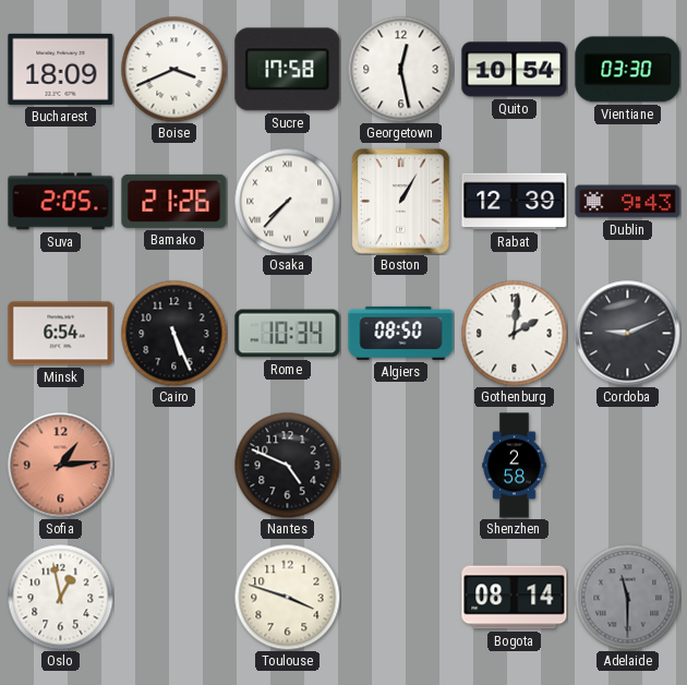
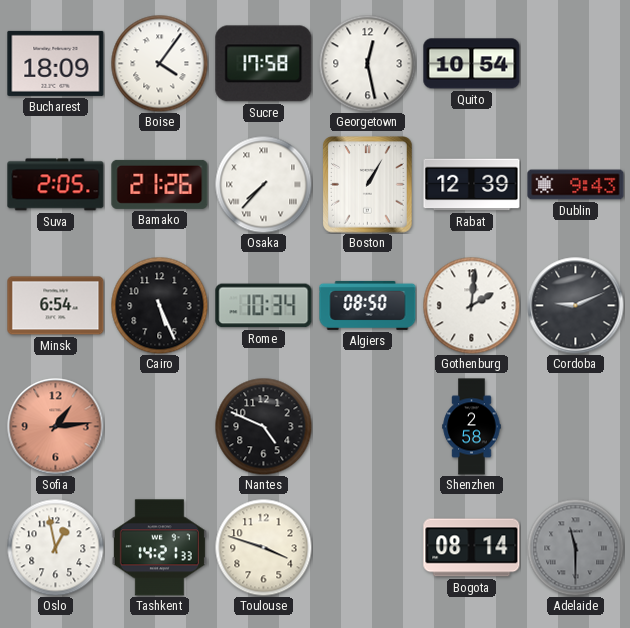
Boise: 3:41 -> 4:06 (159, 63)
Vientiane: 03:30 -> none (628, 70)
Tashkent: none -> 14:21 (159, 548)
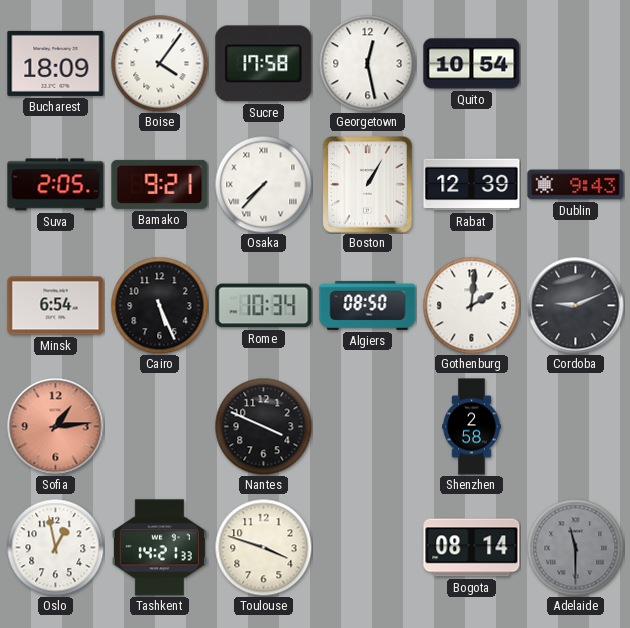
Bamako: 21:26 -> 9:21 (160, 184)
Nantes: 4:49 -> 3:49 (263, 426)
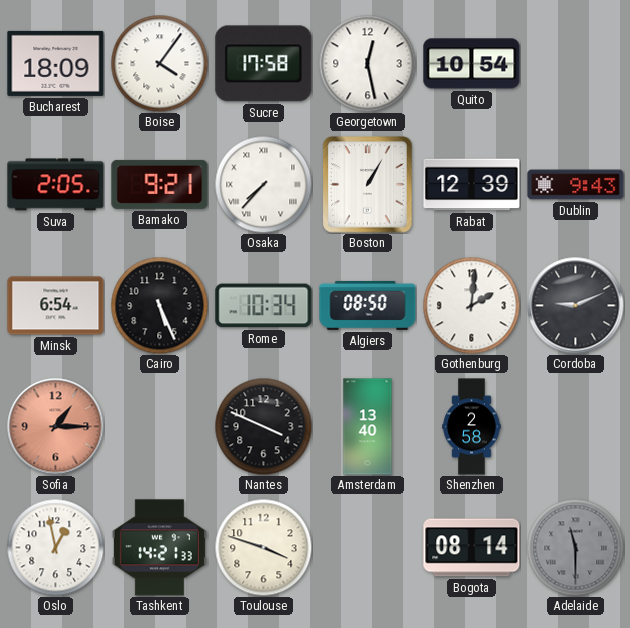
Sofia: 1:14 -> 1:15 (56, 427)
Amsterdam: none -> 13:40 (368, 427)
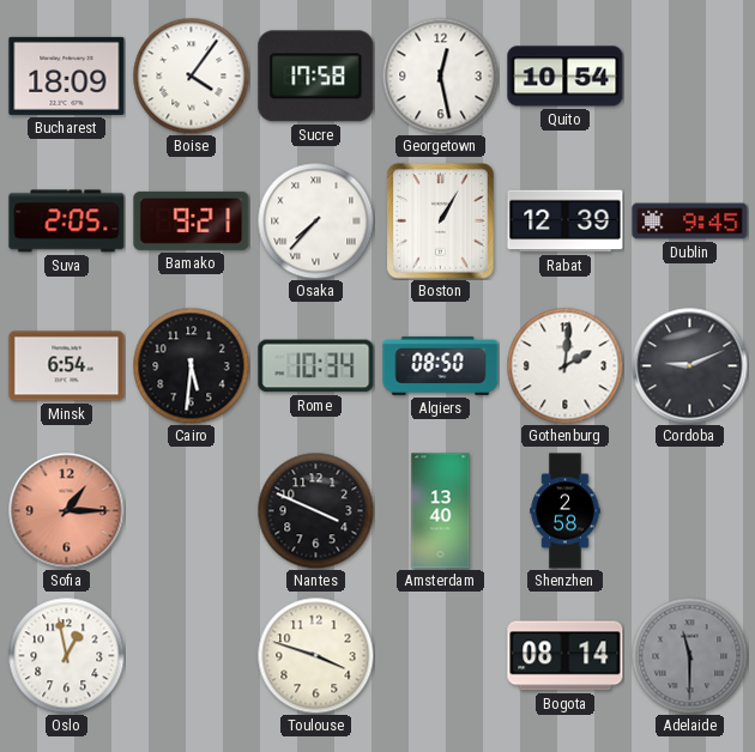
Dublin: 9:43 -> 9:45 (690, 222)
Cairo: 5:26 -> 5:31 (191, 365)
Tashkent: 14:21 -> none (159, 548)
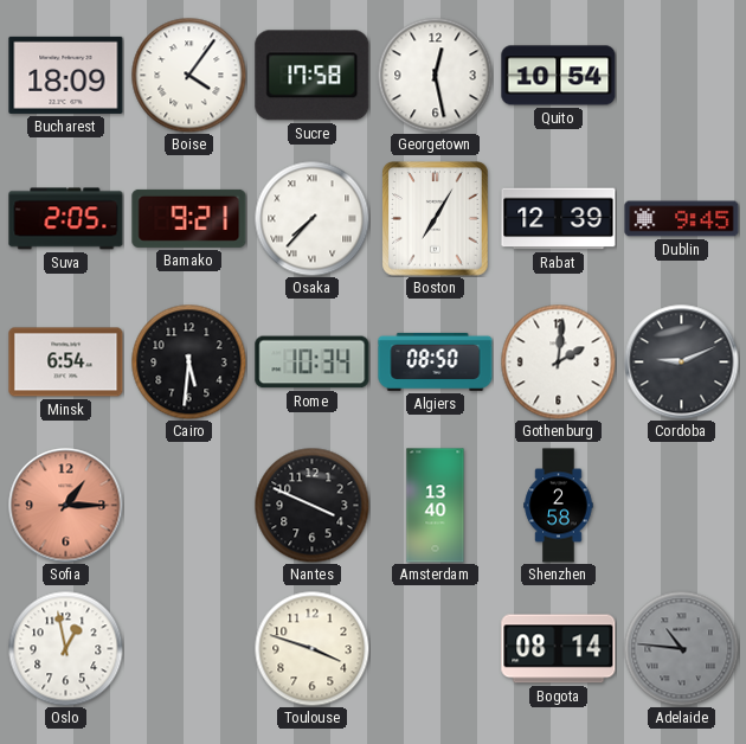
Boston: 1:05 -> 7:05 (436, 219)
Adelaide: 11:30 -> 10:46 (681, 648)
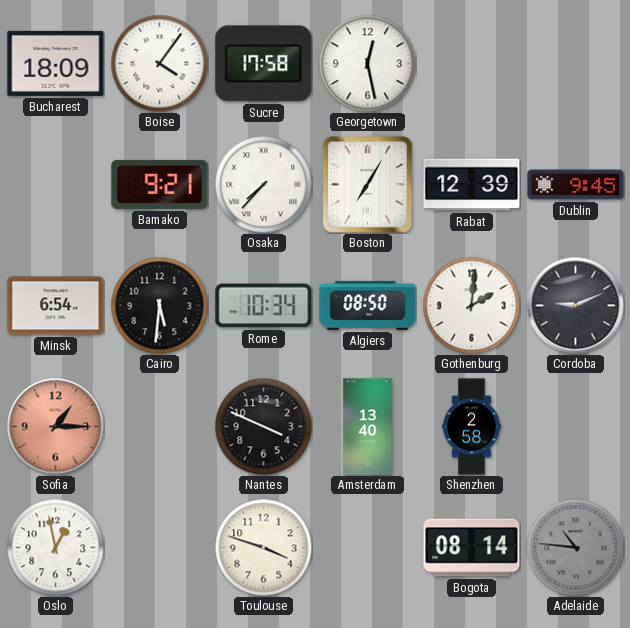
Quito: 10:54 -> none (559, 76)
Suva: 2:05 -> none (66, 219)
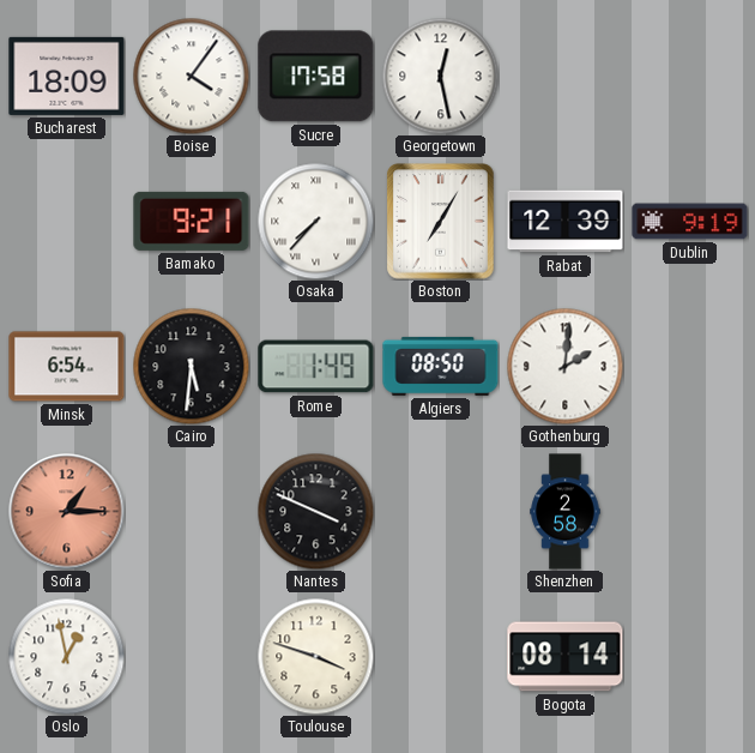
Dublin: 9:45 -> 9:19 (690, 222)
Rome: 10:34 -> 1:49 (316, 367)
Cordoba: 9:11 -> none (576, 306)
Amsterdam: 13:40 -> none (368, 427)
Adelaide: 10:46 -> none (575, 547)
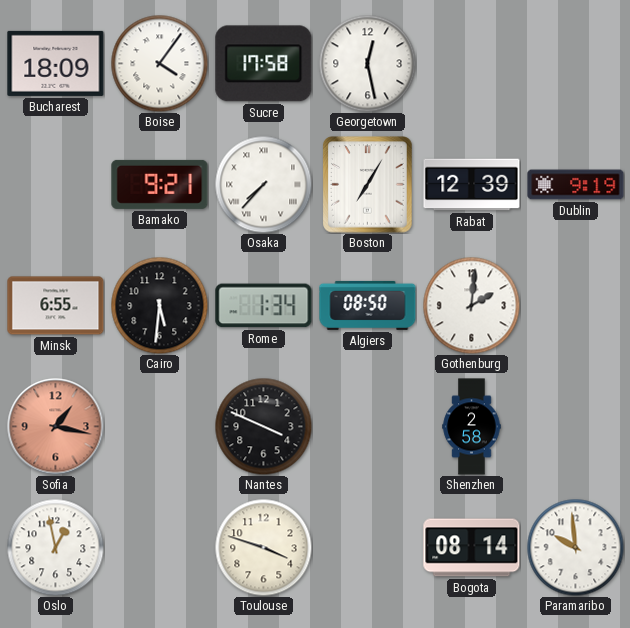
Minsk: 6:54 -> 6:55 (56, 306)
Rome: 1:49 -> 1:34 (264, 306)
Sofia: 1:15 -> 1:17 (56, 427)
Paramaribo: none -> 9:59 (575, 547)
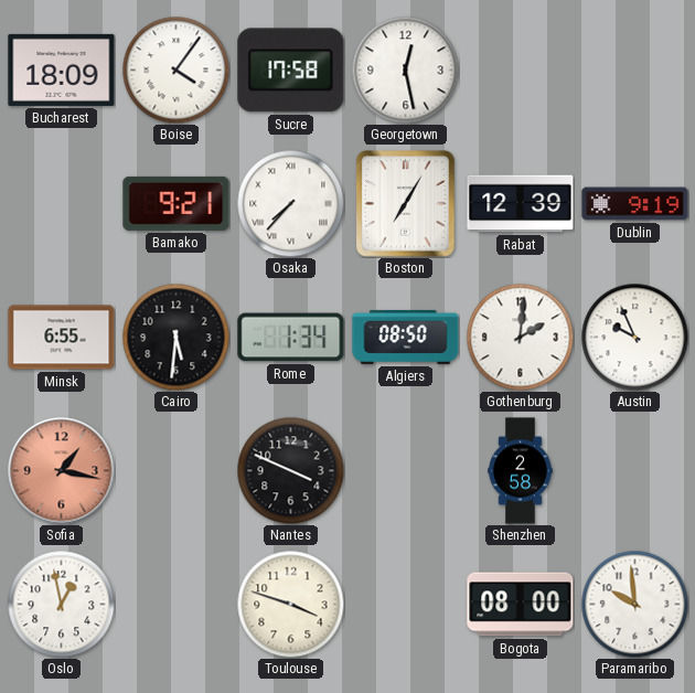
Austin: none -> 9:56 (634, 337)
Bogota: 08:14 -> 08:00 (521, 605)
